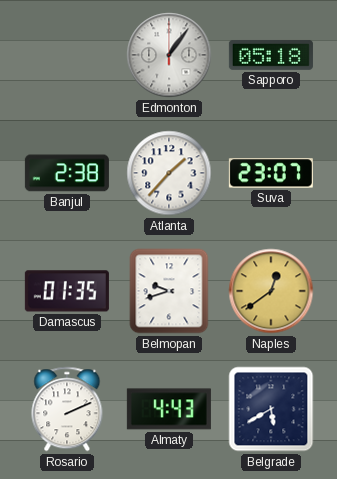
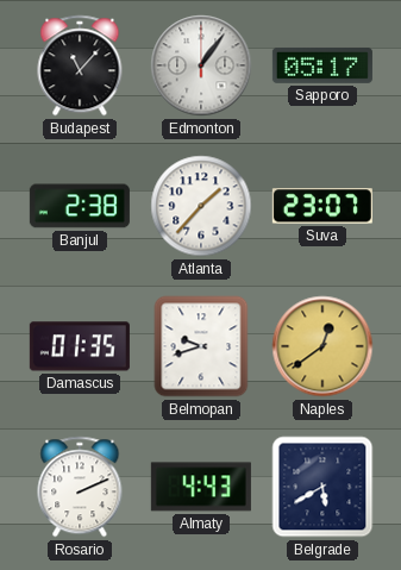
Budapest: none -> 11:07 (80, 65)
Sapporo: 05:18 -> 05:17 (322, 65)
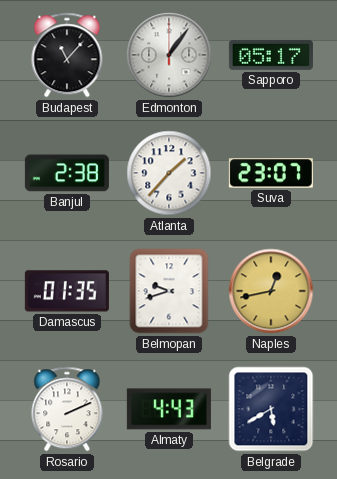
Naples: 12:39 -> 12:43 (271, 291)
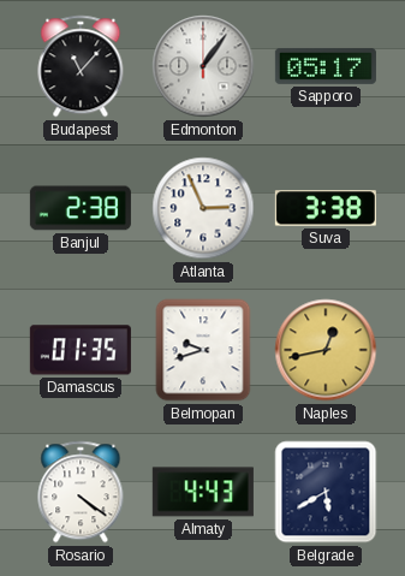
Atlanta: 1:37 -> 2:56 (203, 208)
Suva: 23:07 -> 3:38 (326, 208)
Rosario: 2:11 -> 4:21 (81, 492)
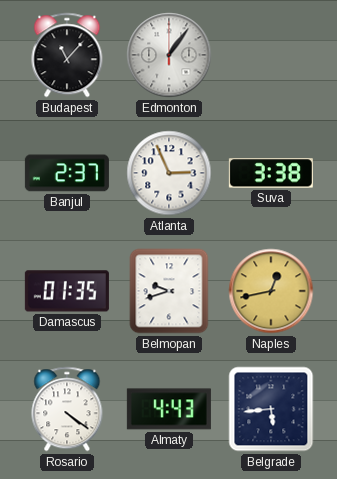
Sapporo: 05:17 -> none (326, 66)
Banjul: 2:38 -> 2:37 (67, 173)
Belgrade: 5:40 -> 5:44 (271, 409)
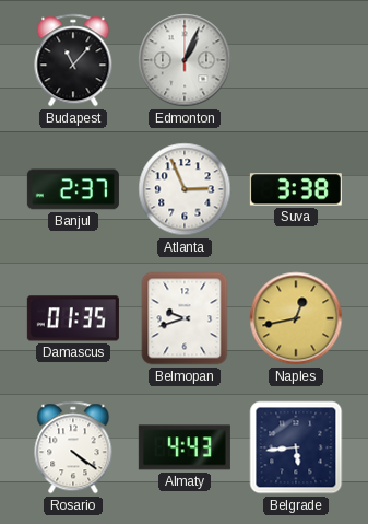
Edmonton: 1:06 -> 1:04 (185, 60)
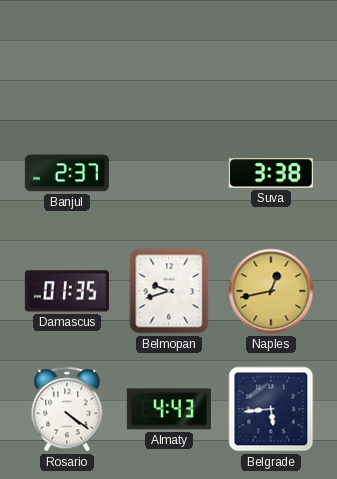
Budapest: 11:07 -> none (73, 60)
Edmonton: 1:04 -> none (185, 60)
Atlanta: 2:56 -> none (185, 189)
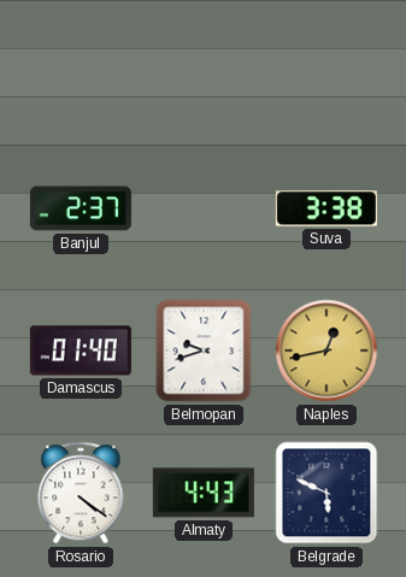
Damascus: 01:35 -> 01:40 (81, 351)
Belgrade: 5:44 -> 5:49 (326, 493)
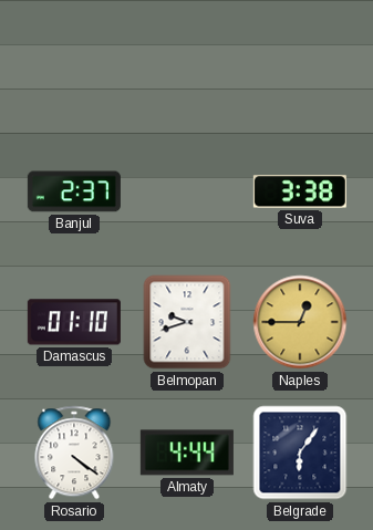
Damascus: 01:40 -> 01:10 (74, 322)
Naples: 12:43 -> 12:45 (300, 322)
Almaty: 4:43 -> 4:44 (187, 453)
Belgrade: 5:49 -> 6:06 (300, 453)
